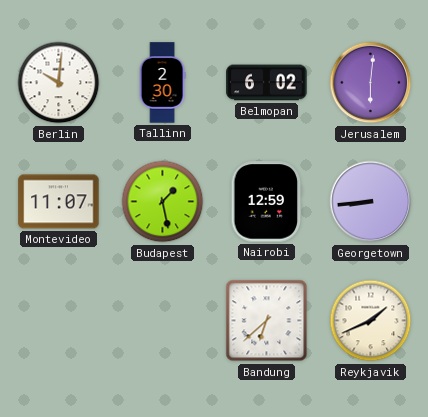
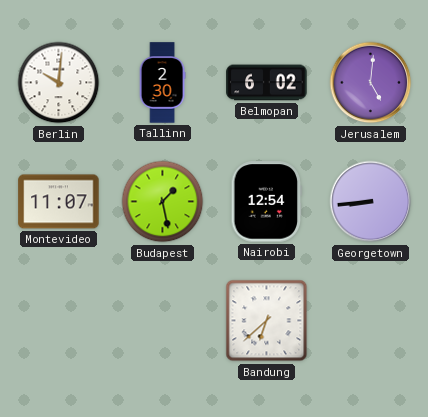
Jerusalem: 6:01 -> 5:01 (371, 83)
Nairobi: 12:59 -> 12:54 (267, 202)
Reykjavik: 1:41 -> none (371, 321)
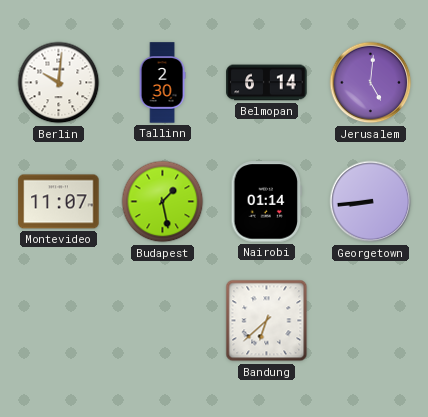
Belmopan: 6:02 -> 6:14 (267, 83)
Nairobi: 12:54 -> 01:14 (267, 202)
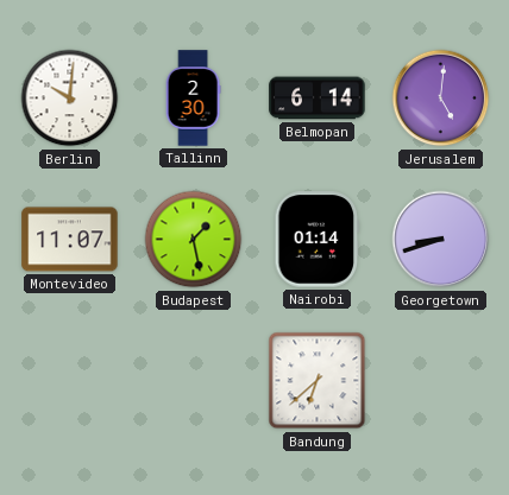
Georgetown: 8:44 -> 8:42 (441, 240)
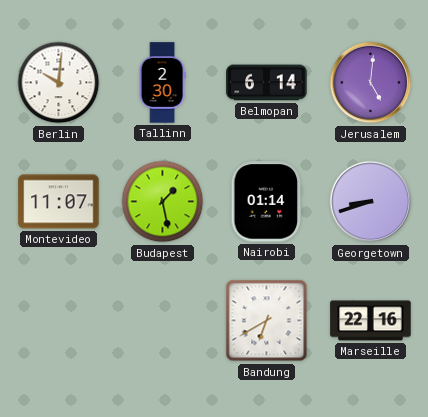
Bandung: 6:38 -> 6:40 (267, 321)
Marseille: none -> 22:16 (371, 321)
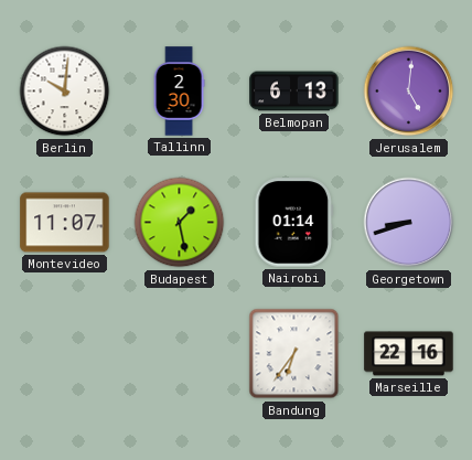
Belmopan: 6:14 -> 6:13 (294, 92)
Bandung: 6:40 -> 6:36 (294, 354)
